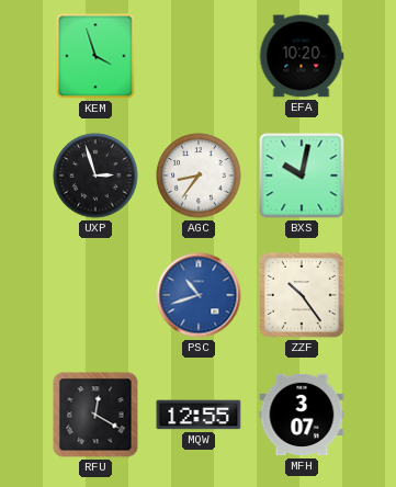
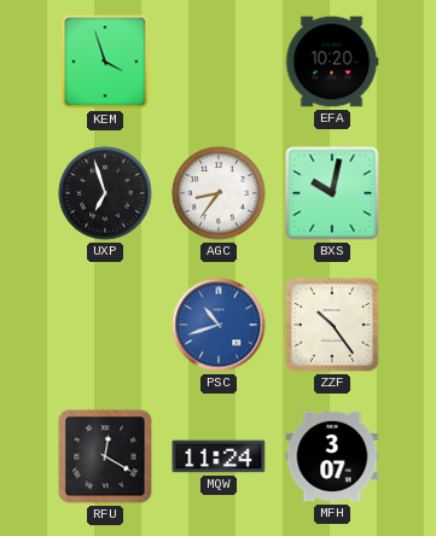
UXP: 2:57 -> 6:57 (105, 193)
MQW: 12:55 -> 11:24 (219, 456)
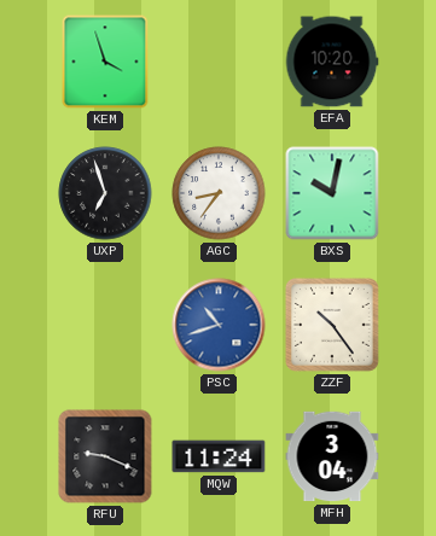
RFU: 12:20 -> 9:19 (105, 456)
MFH: 3:07 -> 3:04 (332, 456)
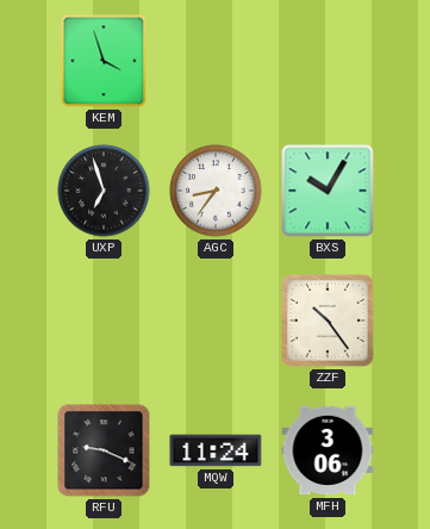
EFA: 10:20 -> none (332, 62)
BXS: 10:02 -> 10:05 (328, 191)
PSC: 10:42 -> none (219, 325)
MFH: 3:04 -> 3:06 (328, 450)
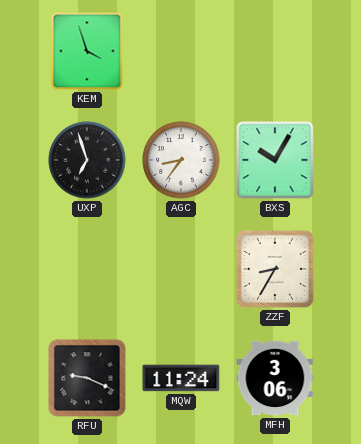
ZZF: 10:24 -> 8:35 (275, 269)
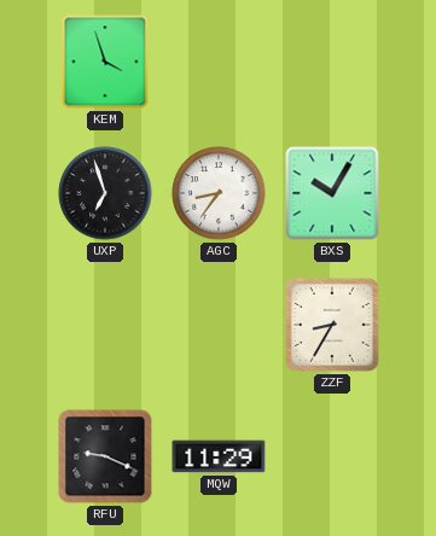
MQW: 11:24 -> 11:29 (219, 456)
MFH: 3:06 -> none (275, 378)
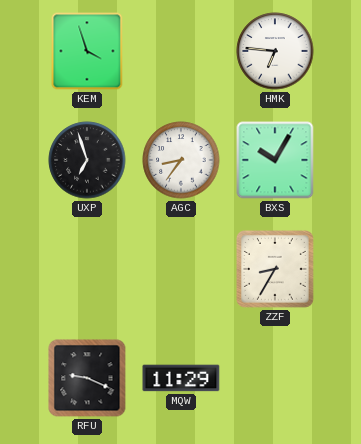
HMK: none -> 6:46 (275, 51)
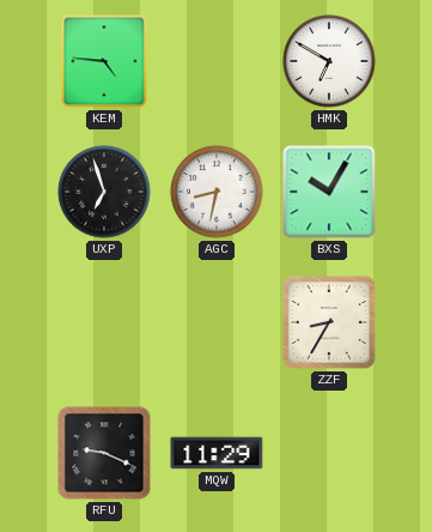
KEM: 3:57 -> 4:46 (104, 61)
HMK: 6:46 -> 6:50 (329, 61)
AGC: 8:36 -> 8:32 (217, 192)
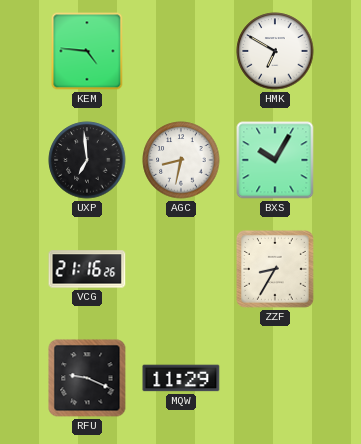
UXP: 6:57 -> 6:59 (87, 160)
VCG: none -> 21:16 (87, 269)
